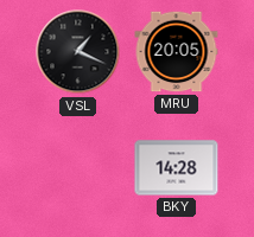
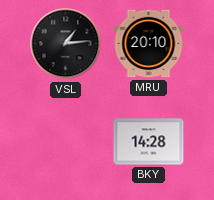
VSL: 1:19 -> 1:14 (66, 44)
MRU: 20:05 -> 20:10 (149, 44)
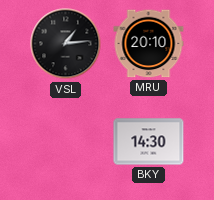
BKY: 14:28 -> 14:30 (149, 142)
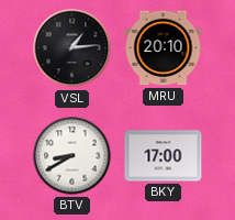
BTV: none -> 8:40 (72, 156)
BKY: 14:30 -> 17:00 (164, 156)
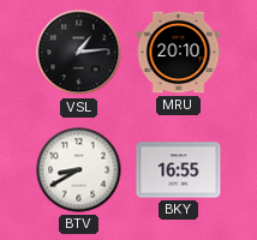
BKY: 17:00 -> 16:55 (179, 170)
